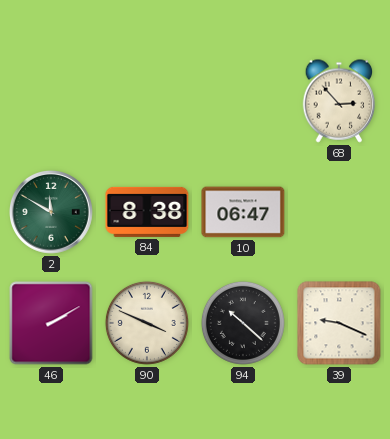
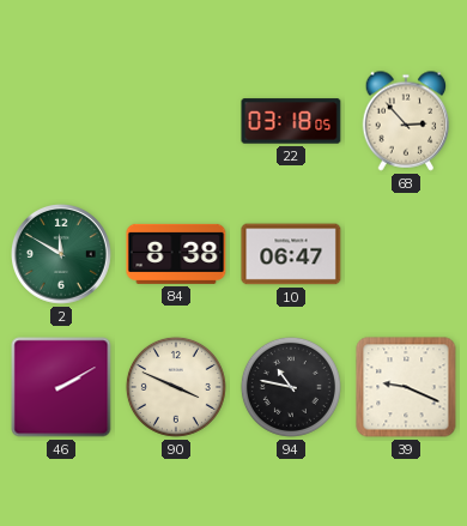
22: none -> 03:18 (291, 121)
94: 10:22 -> 10:47 (291, 387)
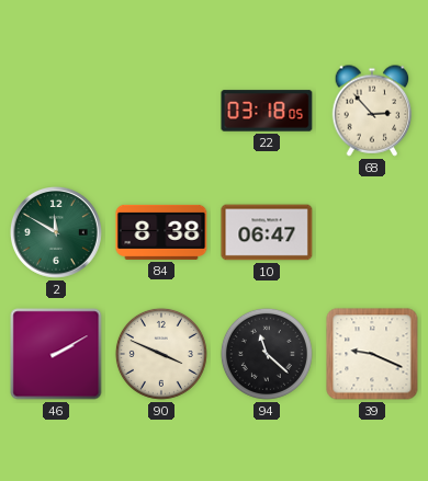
94: 10:47 -> 11:22 (267, 354)
